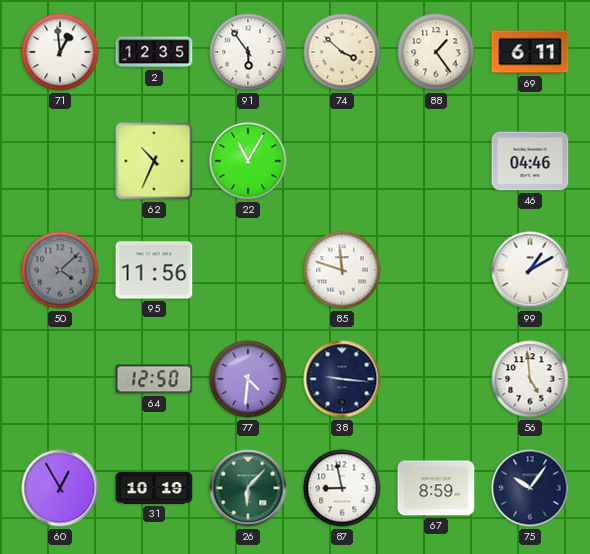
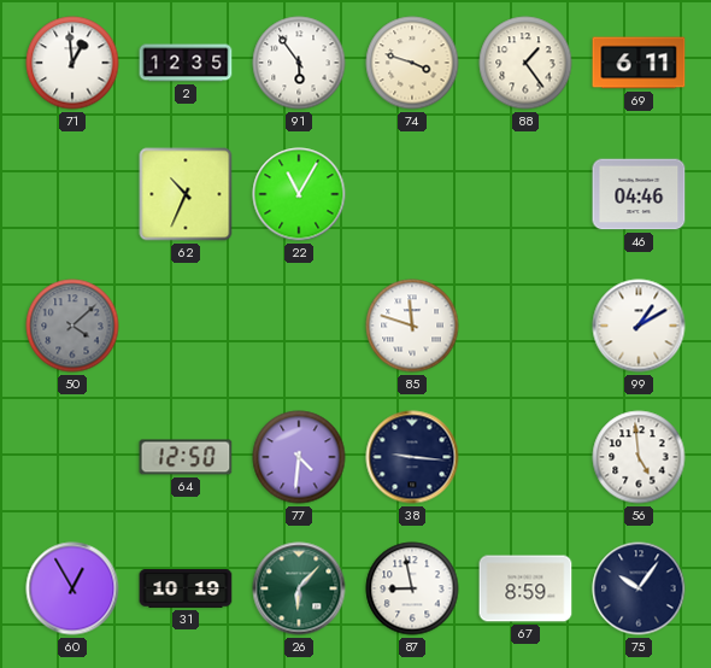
74: 3:52 -> 3:48 (412, 63)
95: 11:56 -> none (154, 270)
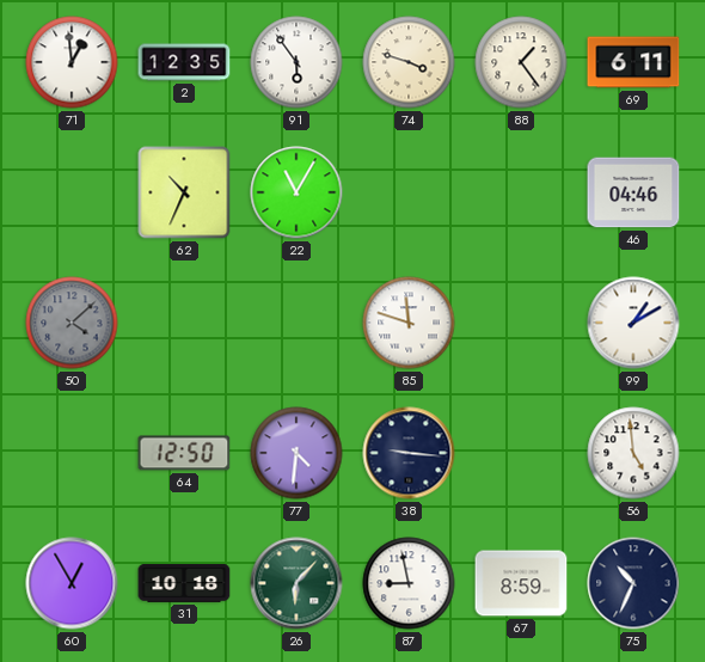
31: 10:19 -> 10:18 (184, 583)
75: 10:06 -> 10:34 (633, 583)
